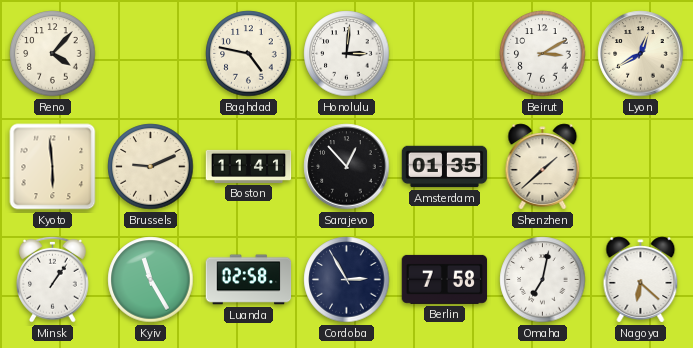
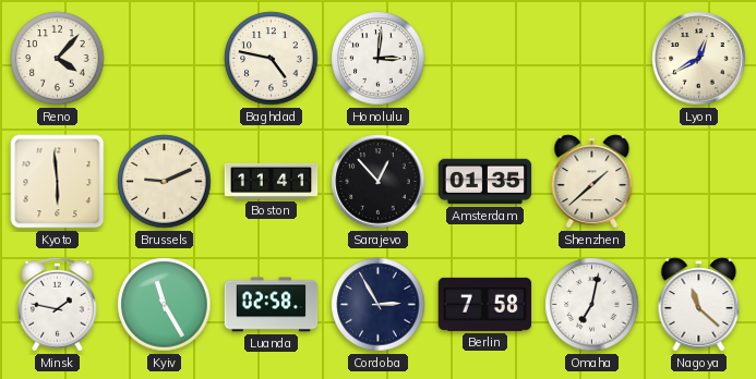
Beirut: 3:10 -> none (543, 54)
Minsk: 1:06 -> 1:47 (58, 304)
Nagoya: 6:22 -> 11:22 (699, 305)
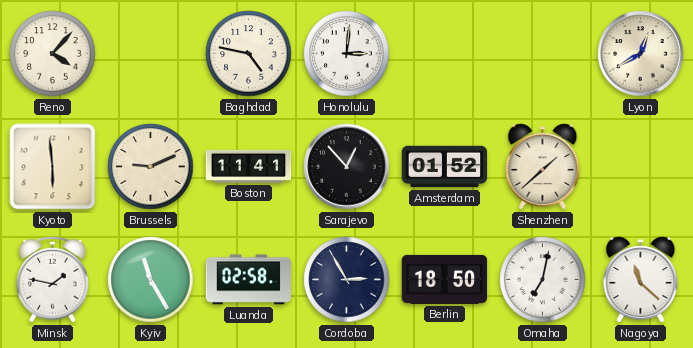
Amsterdam: 01:35 -> 01:52 (445, 167)
Berlin: 7:58 -> 18:50 (445, 279)
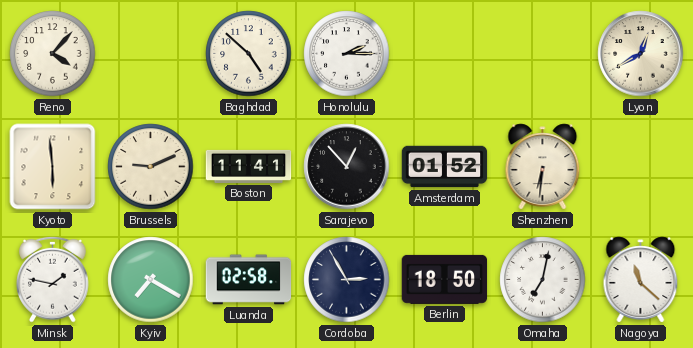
Baghdad: 4:47 -> 4:52 (249, 54)
Honolulu: 3:01 -> 2:15 (347, 54)
Shenzhen: 1:38 -> 6:31 (543, 167)
Kyiv: 11:25 -> 7:20 (151, 280)
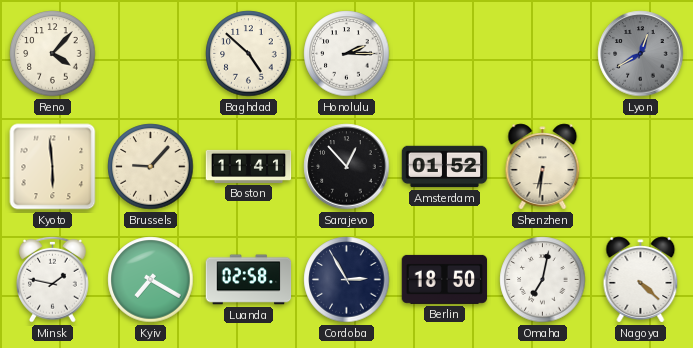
Lyon dial: cream -> grey (641, 54)
Brussels: 9:11 -> 9:07 (151, 167)
Nagoya: 11:22 -> 4:22 (641, 280)
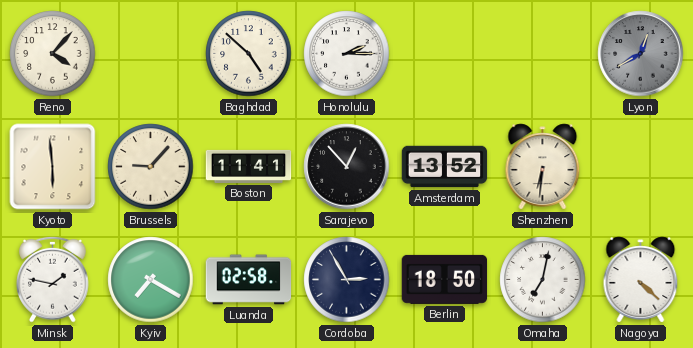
Amsterdam: 01:52 -> 13:52 (445, 167)
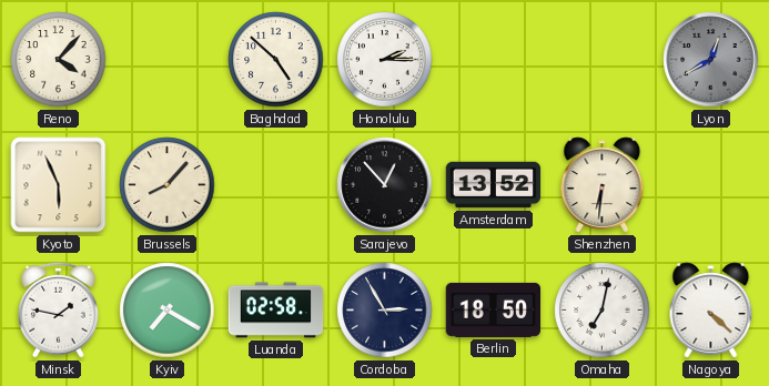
Kyoto: 5:59 -> 5:56 (59, 185)
Brussels: 9:07 -> 8:07 (168, 185)
Boston: 11:41 -> none (249, 166)
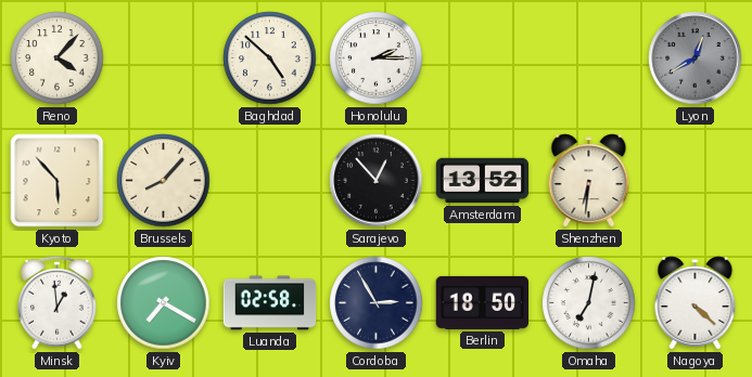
Kyoto: 5:56 -> 5:53 (58, 181)
Minsk: 1:47 -> 12:59 (58, 302)
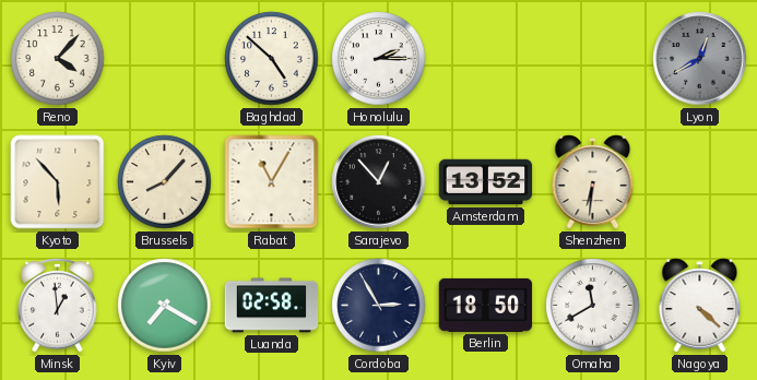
Rabat: none -> 11:05 (272, 182)
Omaha: 7:02 -> 11:40 (593, 306)
